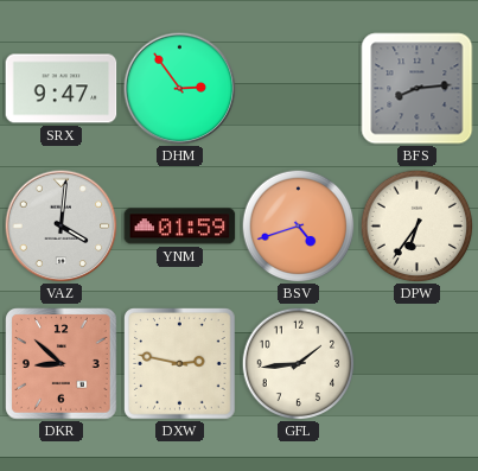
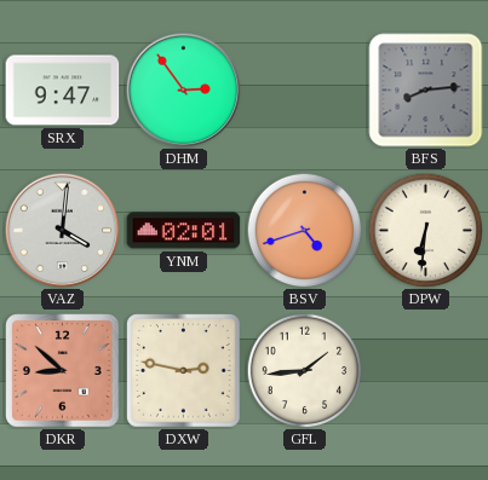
YNM: 01:59 -> 02:01 (184, 231)
DPW: 6:36 -> 6:31 (425, 230)
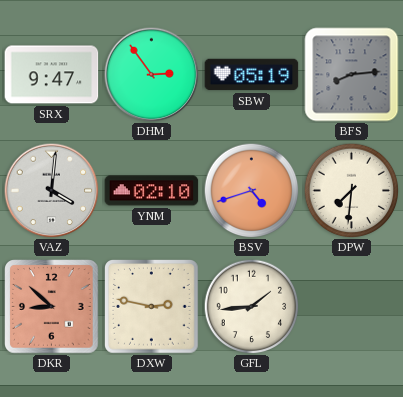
SBW: none -> 05:19 (252, 75)
YNM: 02:01 -> 02:10 (152, 191)
DPW: 6:31 -> 7:31 (351, 190)
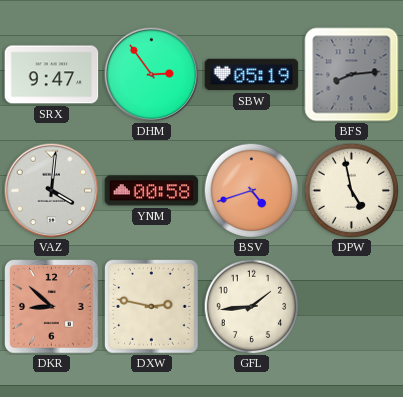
YNM: 02:10 -> 00:58 (152, 191)
DPW: 7:31 -> 4:58 (351, 190)
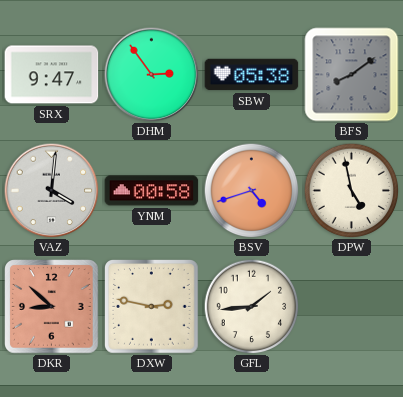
SBW: 05:19 -> 05:38 (252, 75)
BFS: 8:14 -> 8:09 (352, 75)
